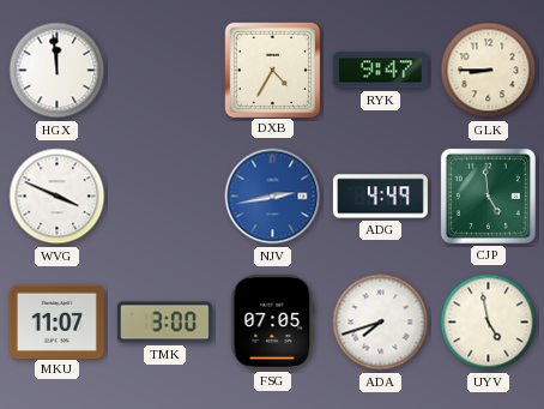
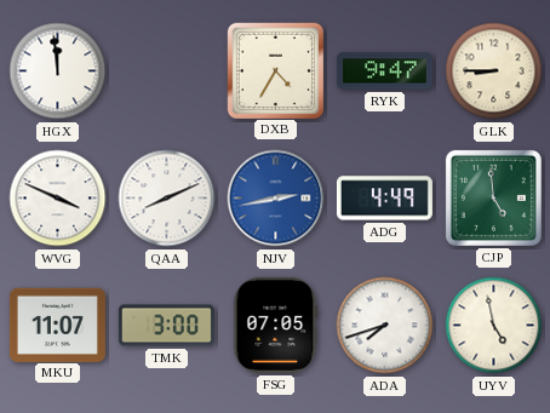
QAA: none -> 8:11 (167, 199)
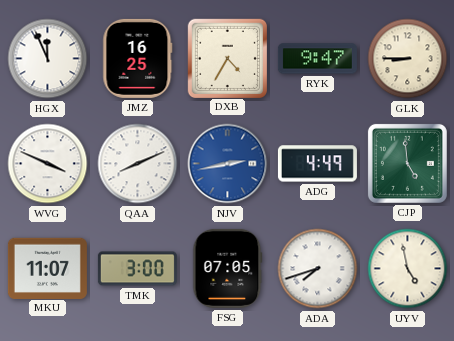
HGX: 11:59 -> 11:56 (48, 59)
JMZ: none -> 16:25 (138, 58)
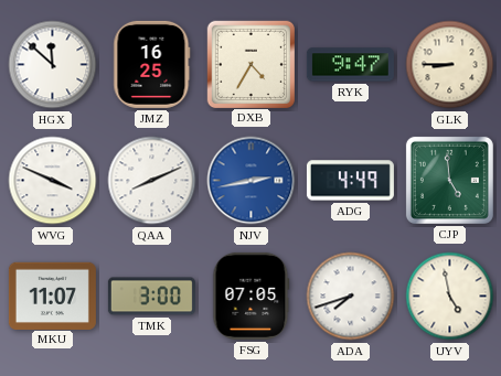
HGX: 11:56 -> 11:52 (53, 65)
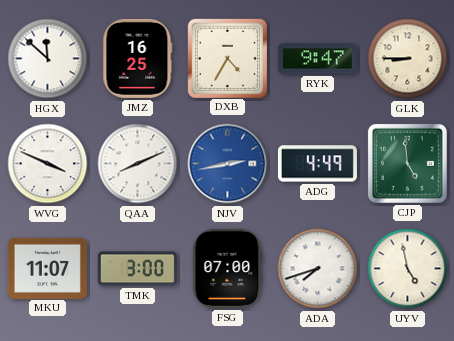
FSG: 07:05 -> 07:00 (228, 268)
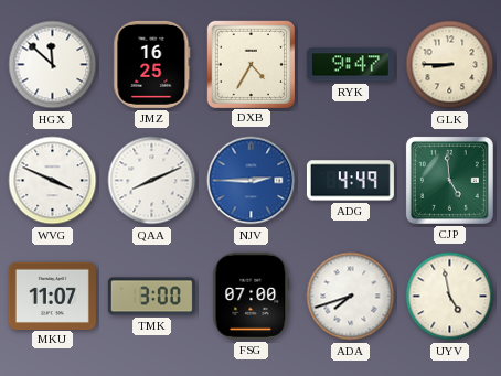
NJV: 2:43 -> 2:45 (252, 181)
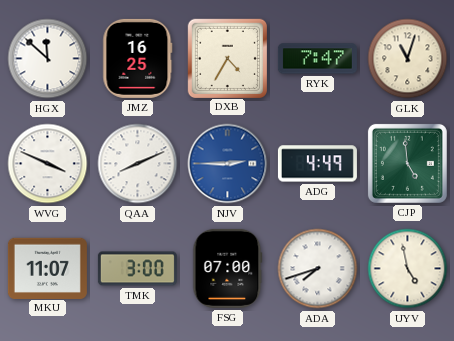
RYK: 9:47 -> 7:47 (317, 59)
GLK: 8:45 -> 11:03 (408, 59)
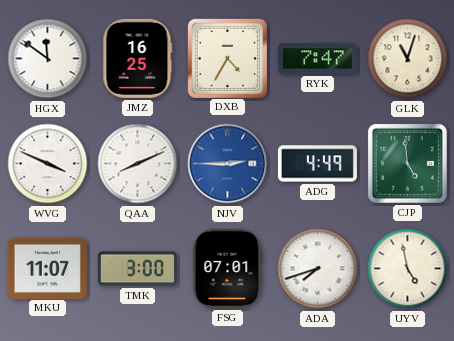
HGX: 11:52 -> 11:51 (48, 59)
FSG: 07:00 -> 07:01 (228, 268)
